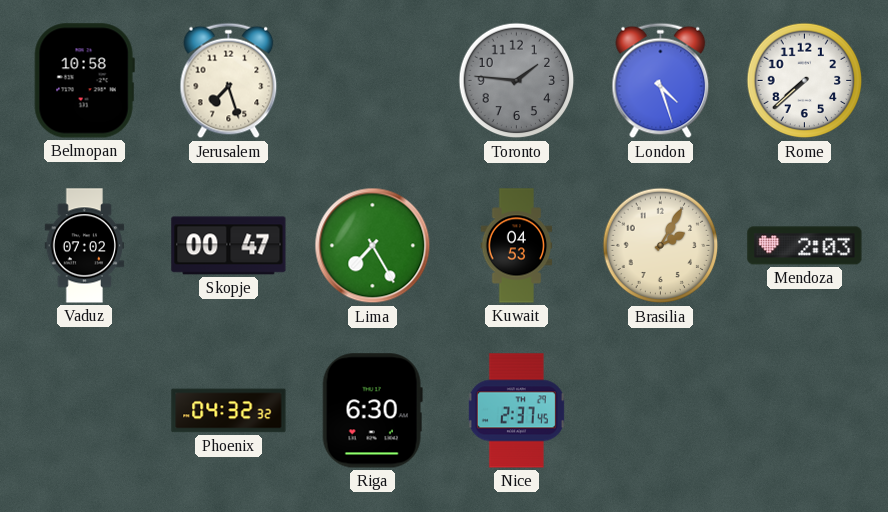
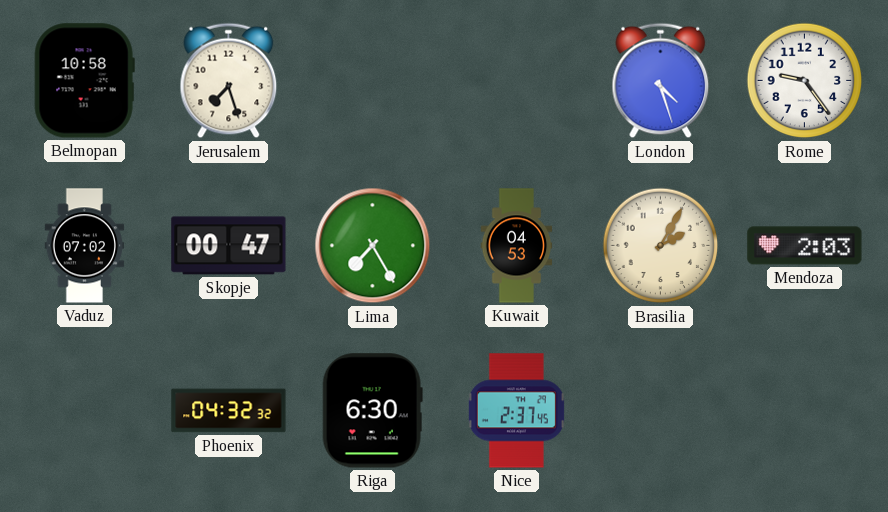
Toronto: 1:46 -> none (517, 81)
Rome: 7:38 -> 9:24 (805, 81)
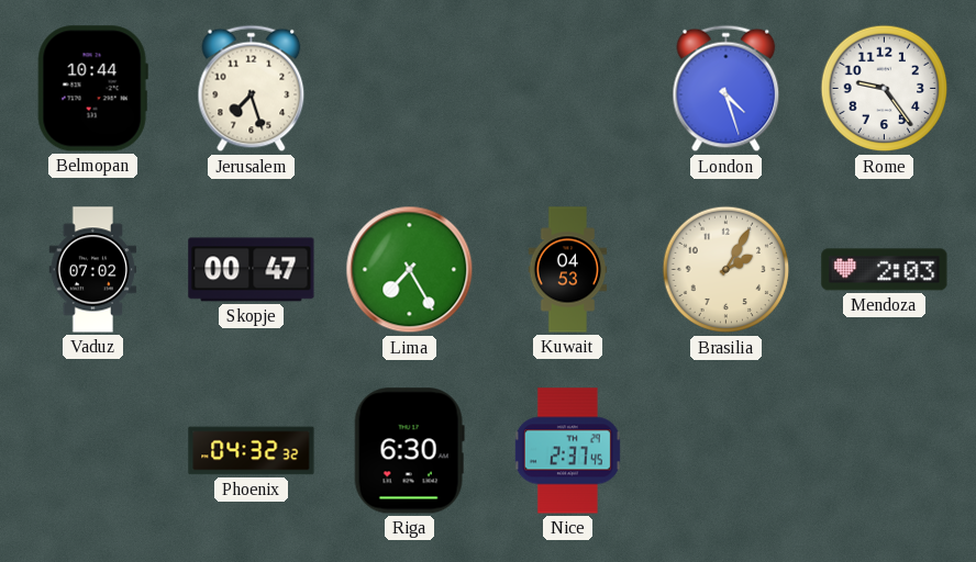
Belmopan: 10:58 -> 10:44 (92, 89)
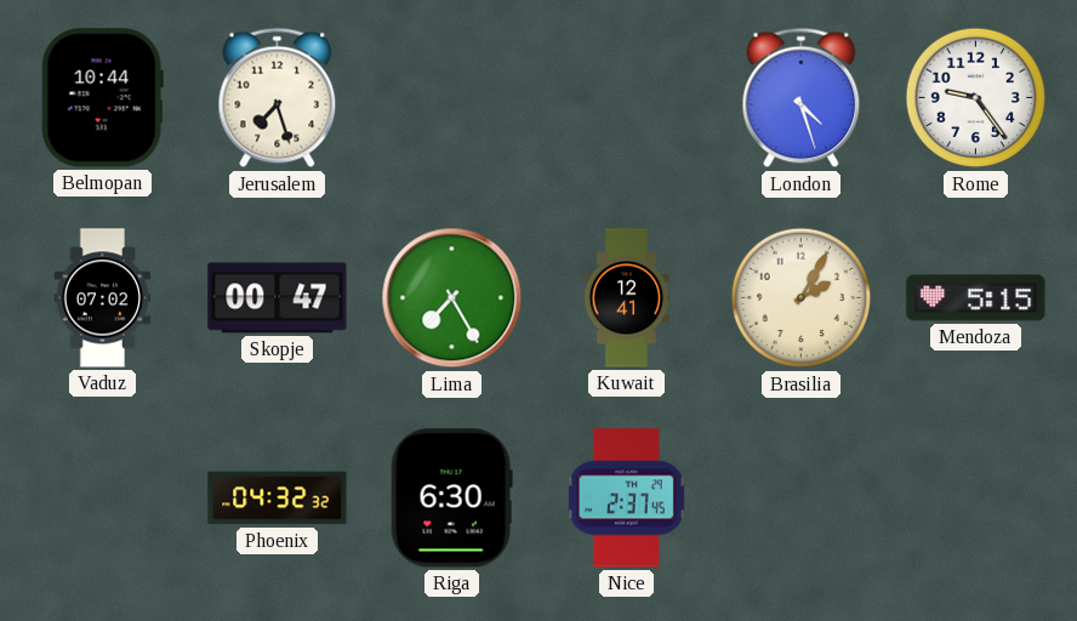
Kuwait: 04:53 -> 12:41 (627, 298)
Mendoza: 2:03 -> 5:15 (976, 298)
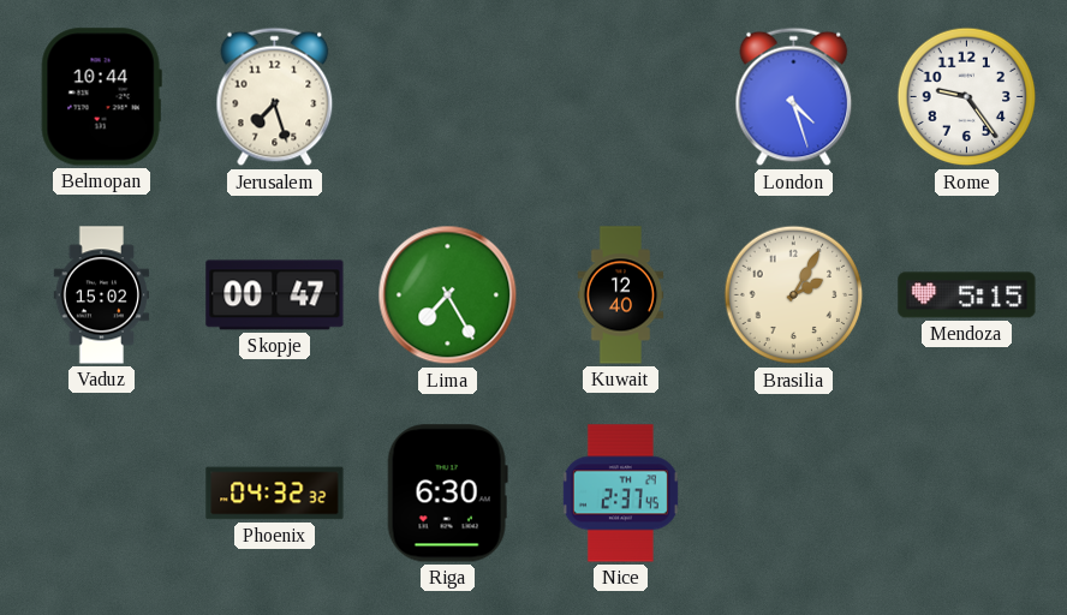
Vaduz: 07:02 -> 15:02 (102, 295)
Kuwait: 12:41 -> 12:40 (621, 295)
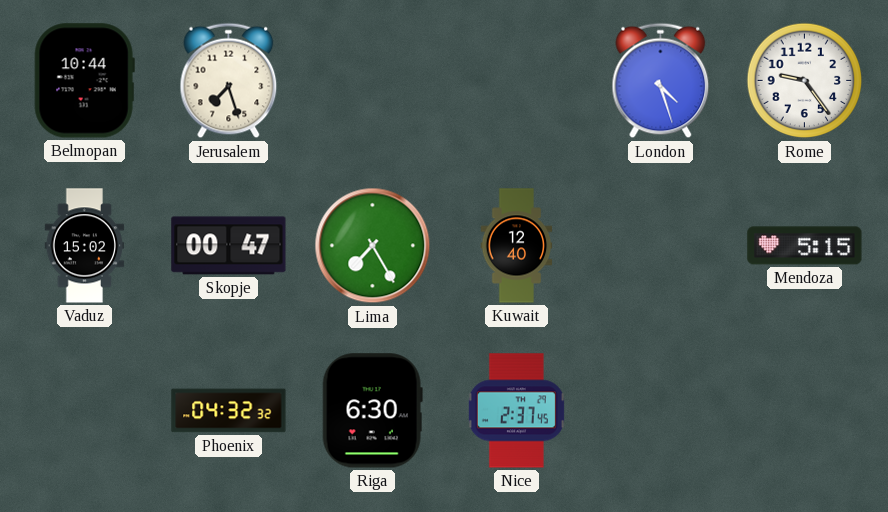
Brasilia: 2:05 -> none (794, 295)
